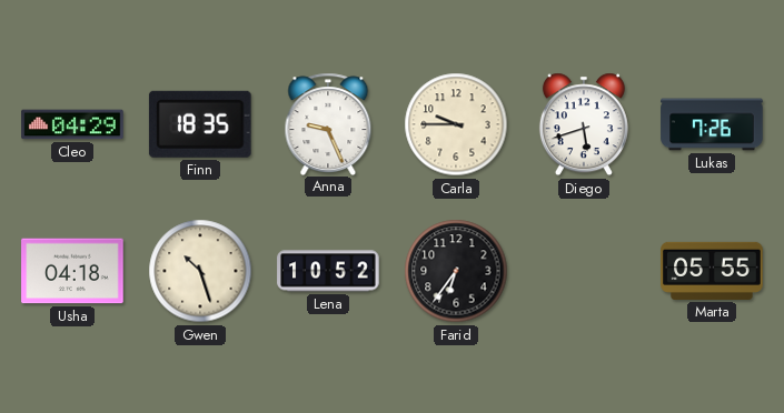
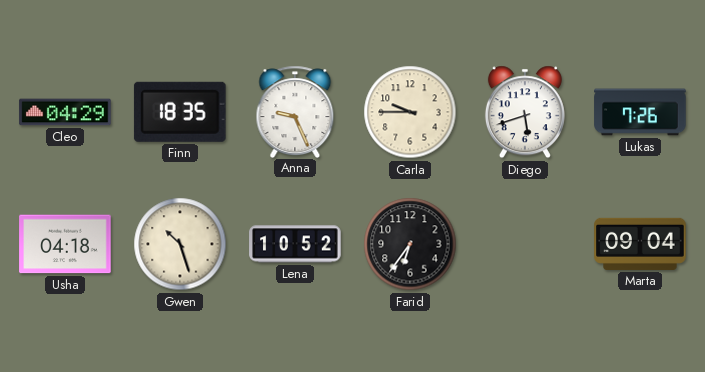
Marta: 05:55 -> 09:04 (640, 244)
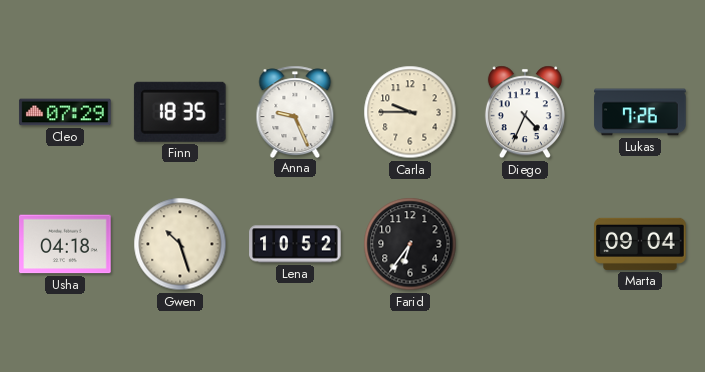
Cleo: 04:29 -> 07:29 (65, 112)
Diego: 5:42 -> 4:34 (525, 112)
